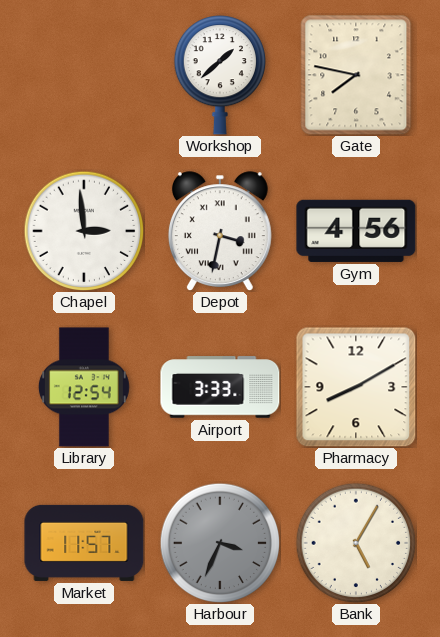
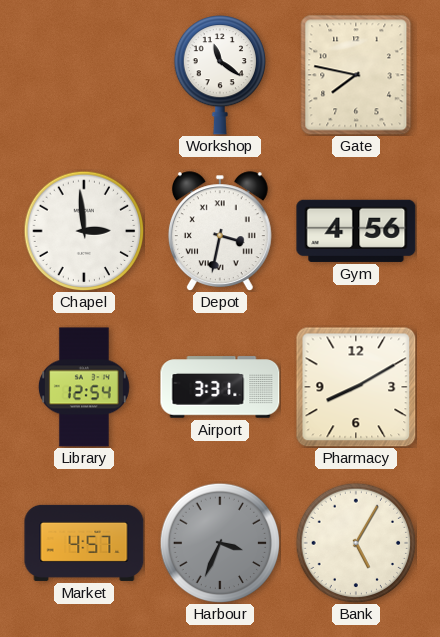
Workshop: 1:38 -> 11:21 (219, 75)
Airport: 3:33 -> 3:31 (220, 387)
Market: 11:57 -> 4:57 (84, 543)
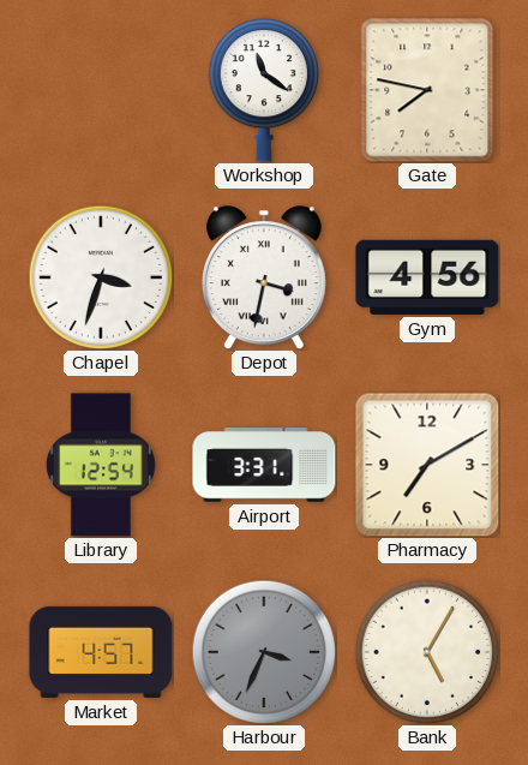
Chapel: 2:59 -> 3:33 (101, 277)
Pharmacy: 8:10 -> 7:10 (427, 465)
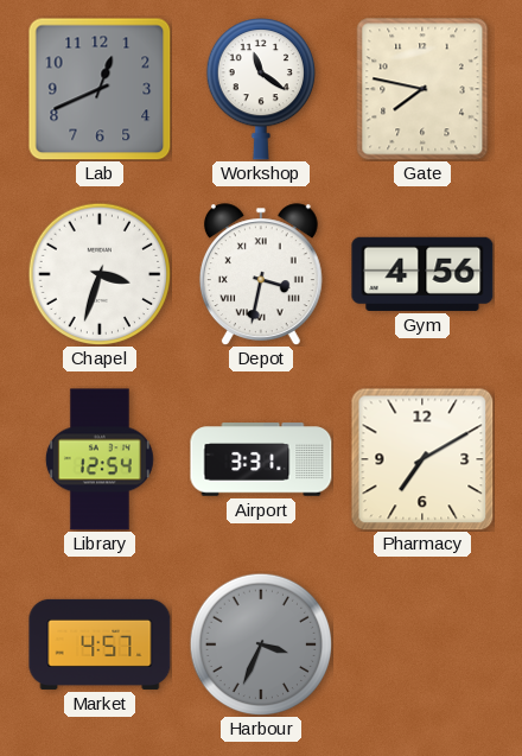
Lab: none -> 12:41 (100, 89)
Bank: 5:05 -> none (427, 652)
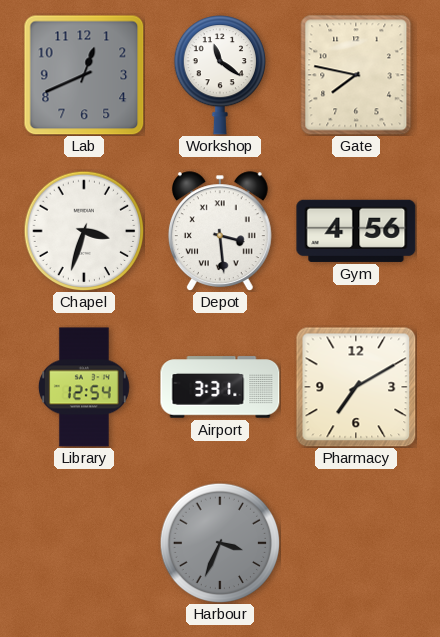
Depot: 3:32 -> 3:29 (220, 231)
Market: 4:57 -> none (100, 644)
